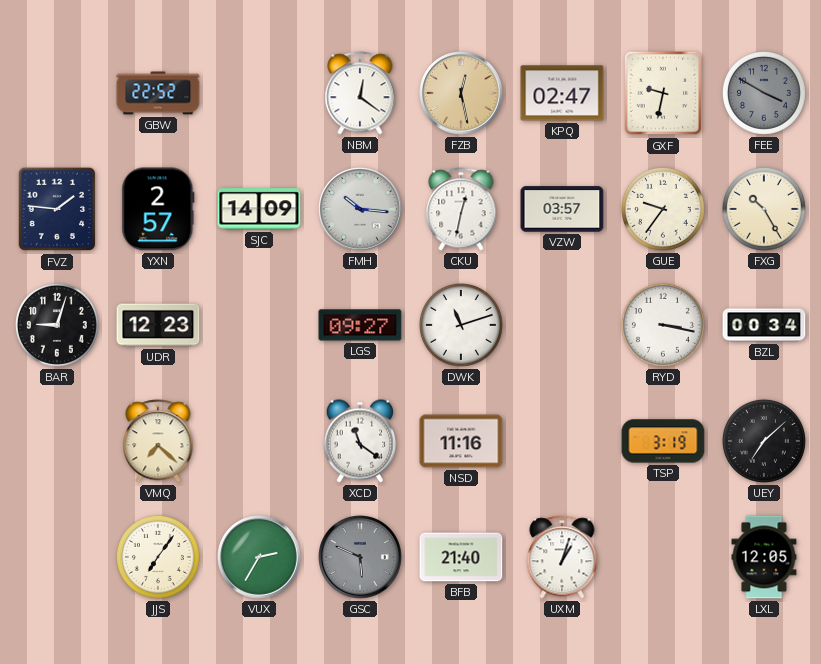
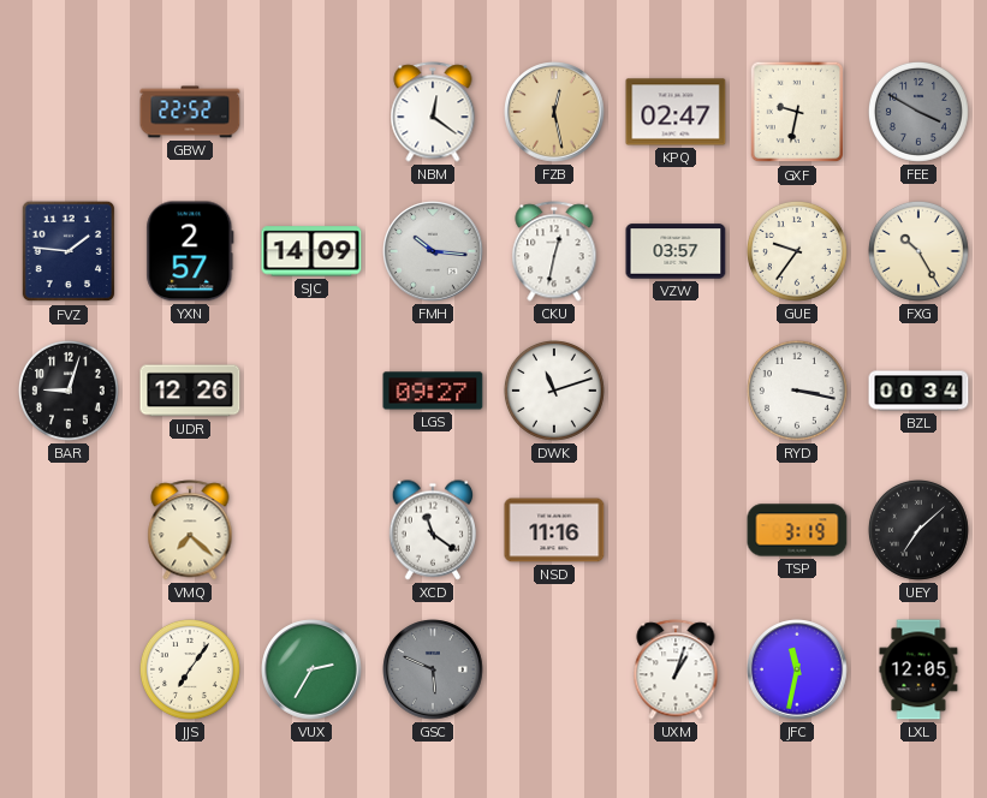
UDR: 12:23 -> 12:26 (190, 391)
BFB: 21:40 -> none (461, 557)
JFC: none -> 11:32 (797, 669)
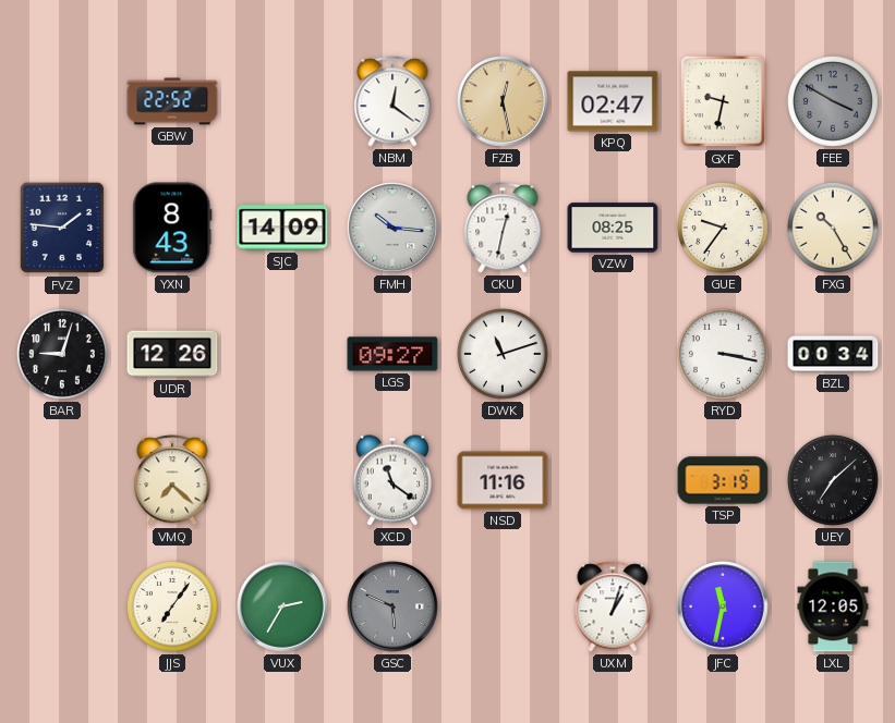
YXN: 2:57 -> 8:43 (172, 228)
VZW: 03:57 -> 08:25 (613, 228)
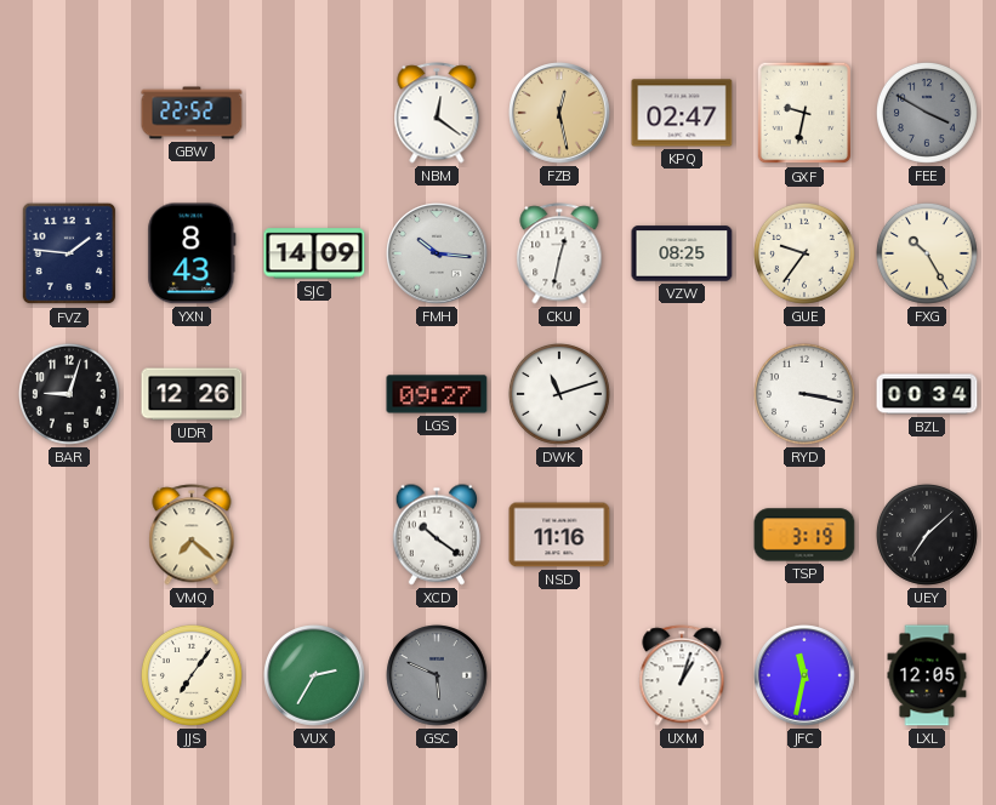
XCD: 11:21 -> 10:21 (437, 535)
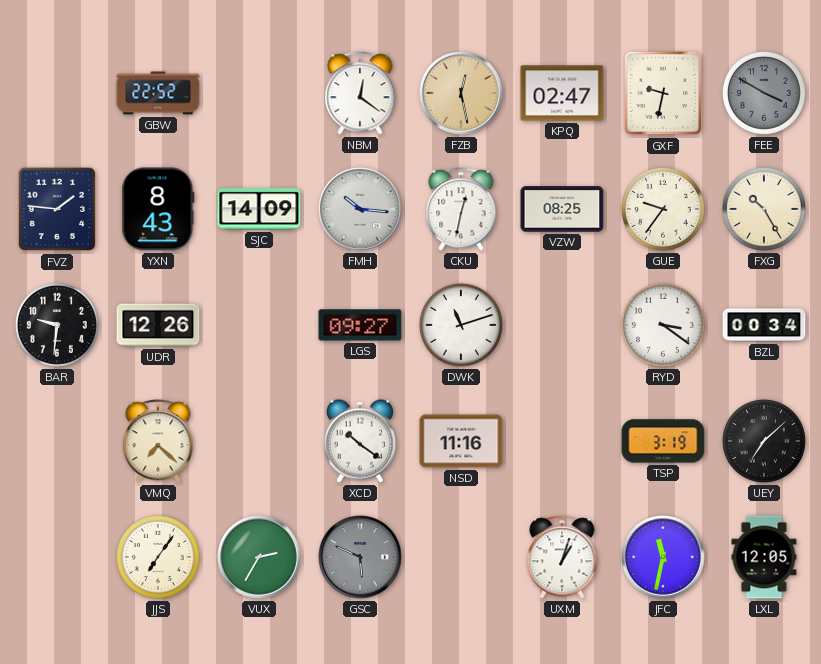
BAR: 9:03 -> 9:31 (57, 325)
RYD: 3:17 -> 3:21 (663, 325)
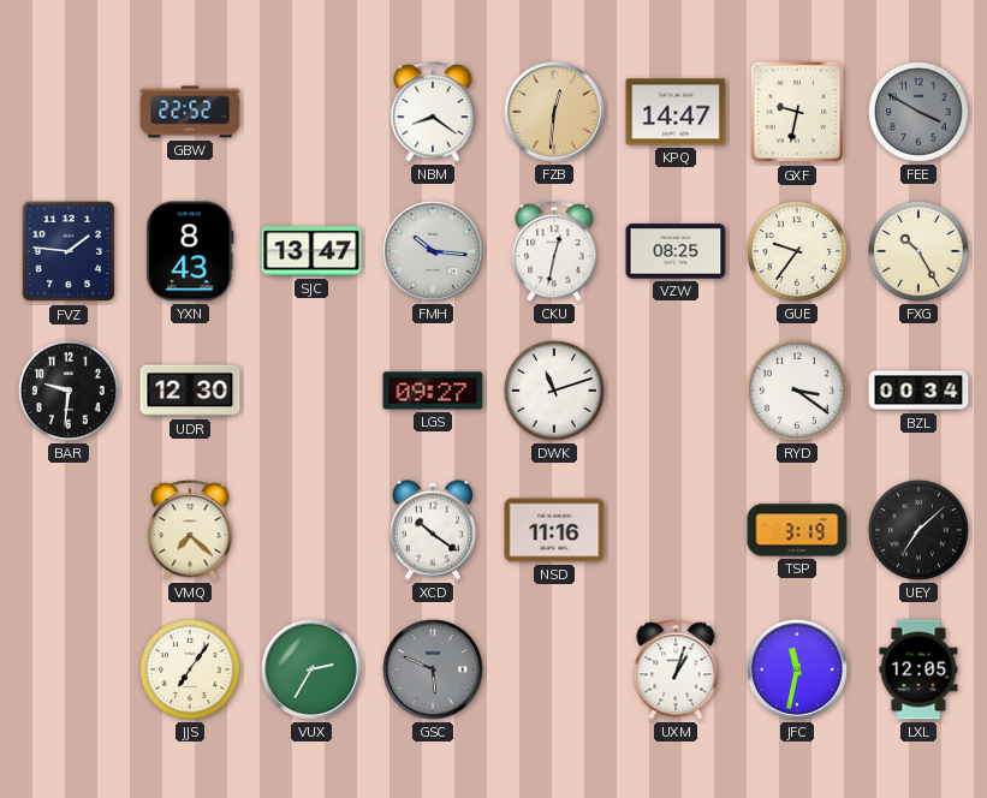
NBM: 12:21 -> 8:21 (433, 112)
FZB: 12:28 -> 12:31 (554, 112)
KPQ: 02:47 -> 14:47 (676, 112)
SJC: 14:09 -> 13:47 (311, 251)
UDR: 12:26 -> 12:30 (190, 391)
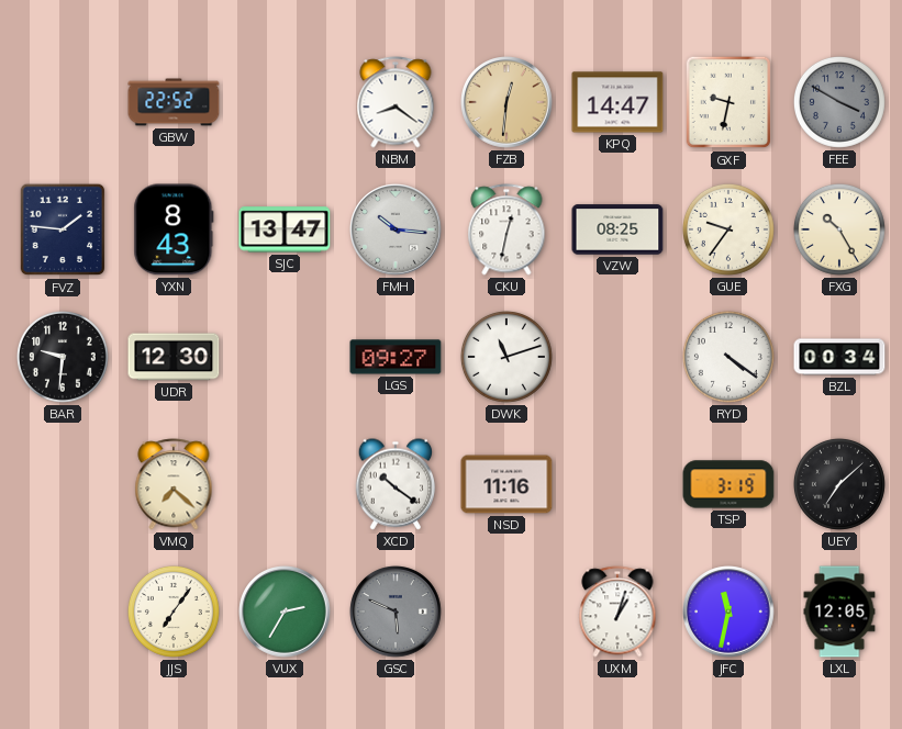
RYD: 3:21 -> 4:21 (728, 357)
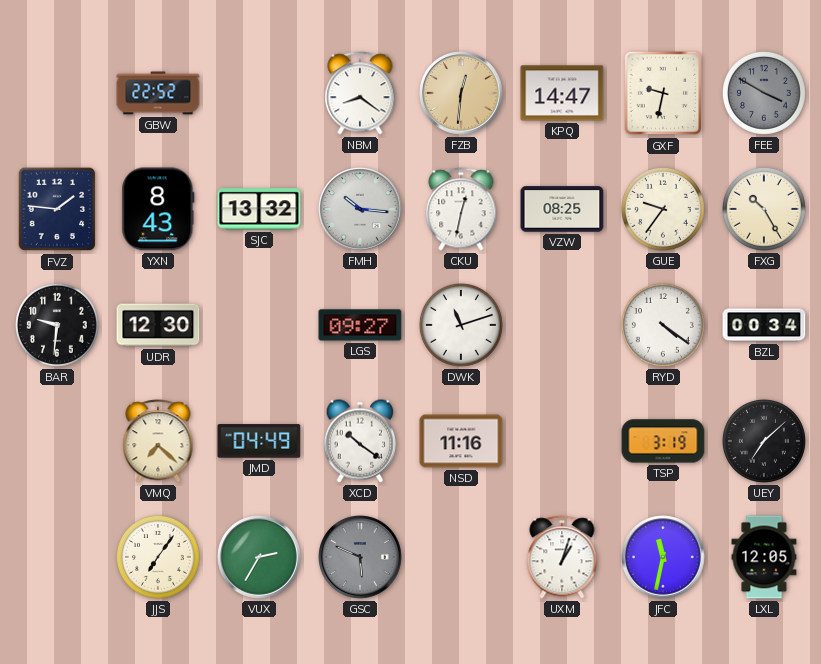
SJC: 13:47 -> 13:32 (259, 209)
JMD: none -> 04:49 (259, 441)
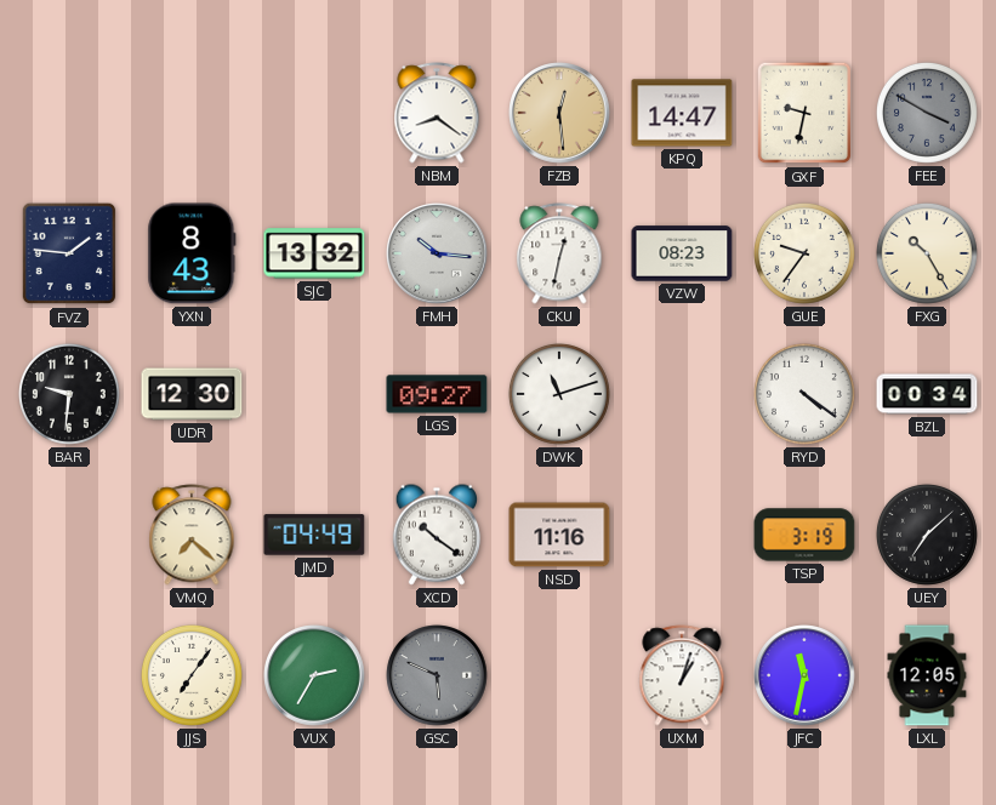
GBW: 22:52 -> none (158, 93)
FZB: 12:31 -> 12:29 (559, 113)
VZW: 08:25 -> 08:23 (682, 253)
